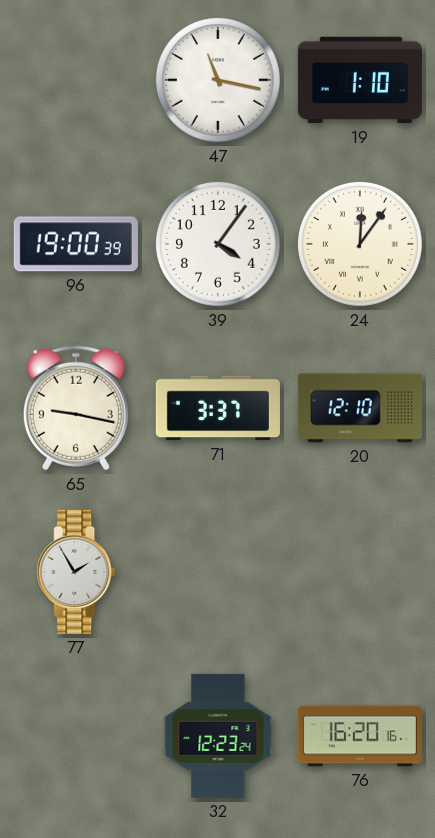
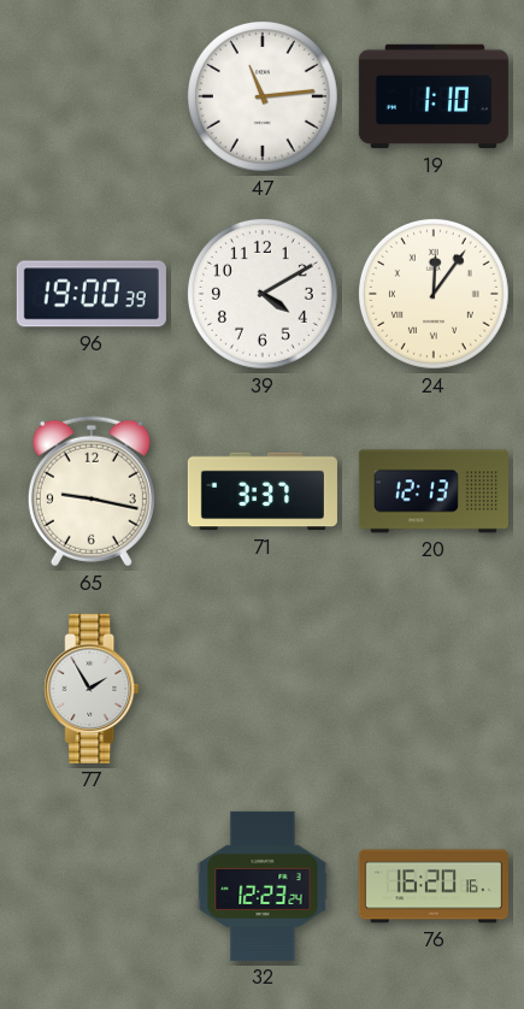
47: 11:17 -> 11:14 (263, 96)
39: 4:06 -> 4:10 (263, 294)
20: 12:10 -> 12:13 (434, 491)
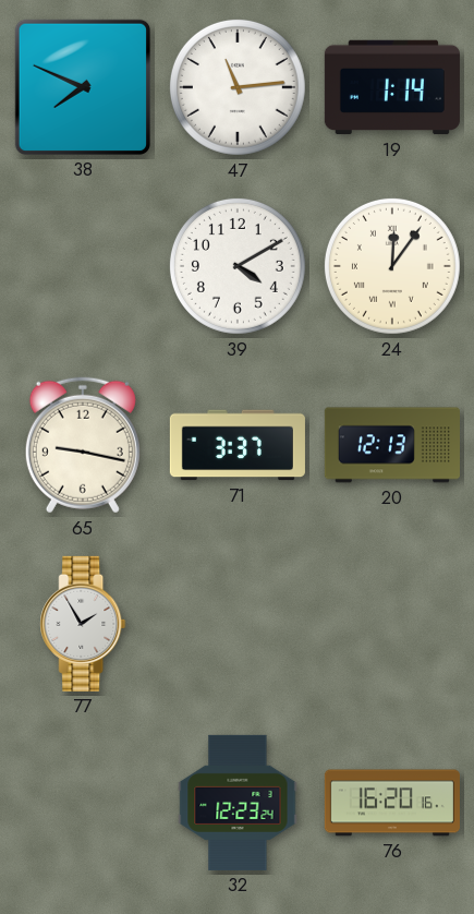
38: none -> 7:49 (83, 87)
19: 1:10 -> 1:14 (392, 87)
96: 19:00 -> none (92, 294)
